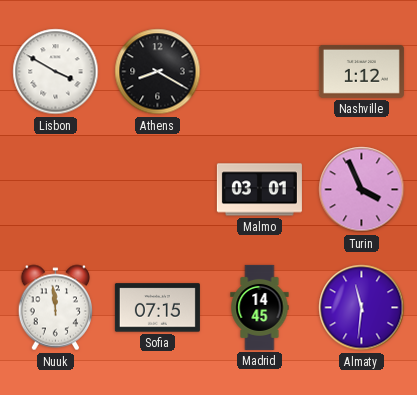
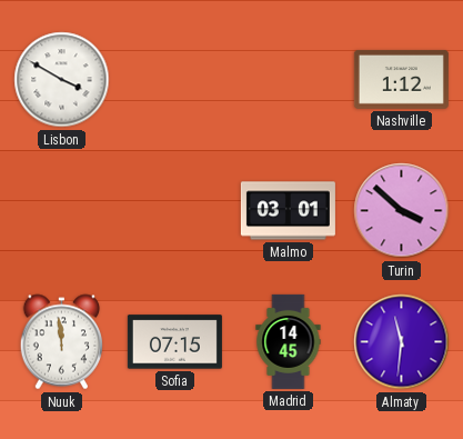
Athens: 8:20 -> none (158, 72)
Turin: 3:56 -> 3:52 (402, 211)
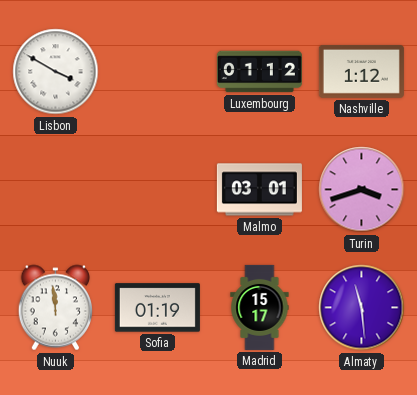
Luxembourg: none -> 01:12 (259, 72)
Turin: 3:52 -> 3:42 (362, 190)
Sofia: 07:15 -> 01:19 (157, 308)
Madrid: 14:45 -> 15:17 (260, 307)
Almaty: 11:31 -> 11:29 (362, 308)
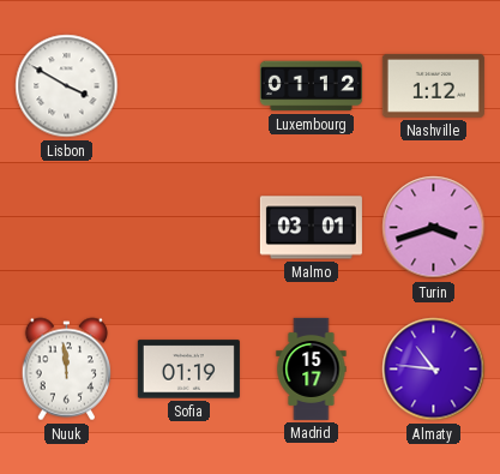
Almaty: 11:29 -> 10:46 (434, 370)
